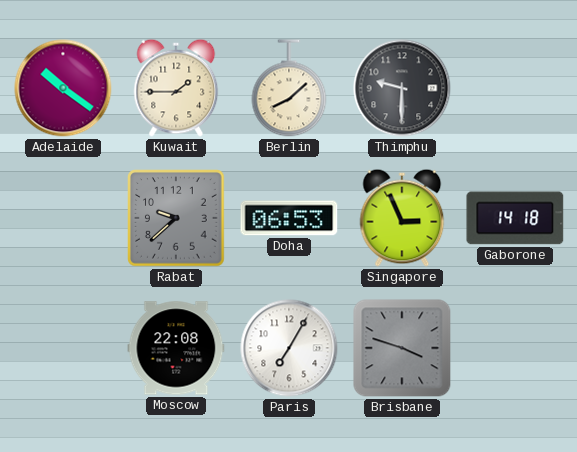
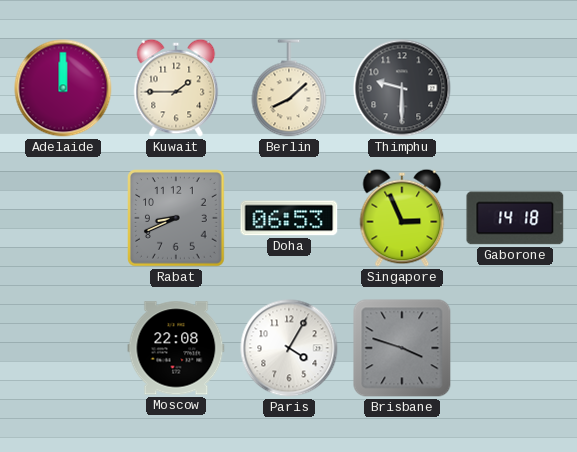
Adelaide: 10:21 -> 12:00 (63, 88)
Rabat: 9:38 -> 8:41 (176, 218)
Paris: 7:05 -> 4:05 (289, 348)
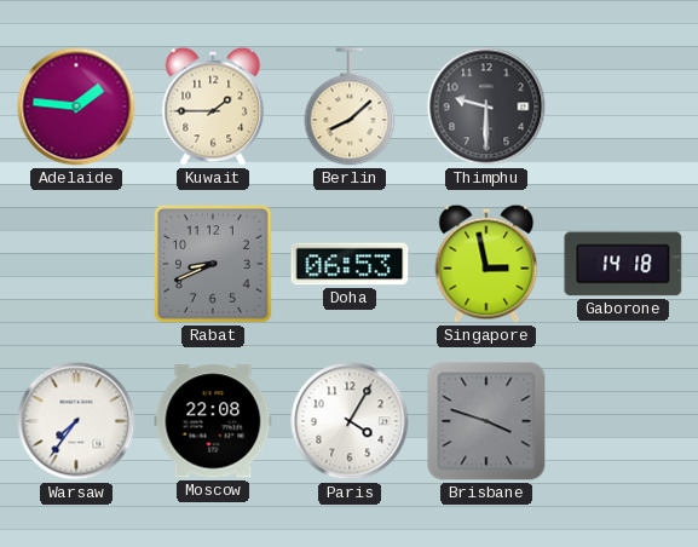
Adelaide: 12:00 -> 1:46 (76, 106)
Singapore: 2:56 -> 2:58 (486, 264)
Warsaw: none -> 7:36 (76, 421)
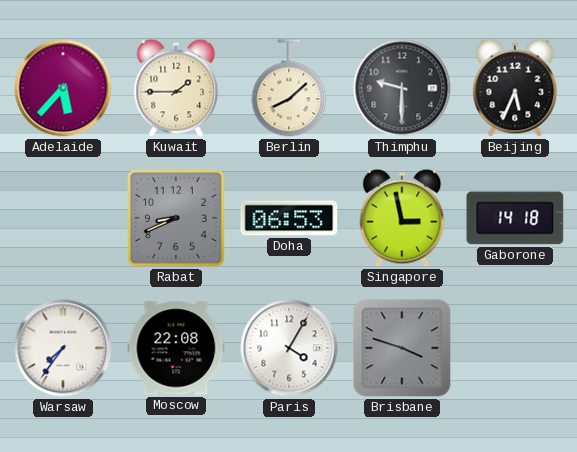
Adelaide: 1:46 -> 5:37 (63, 88)
Beijing: none -> 5:34 (515, 88)
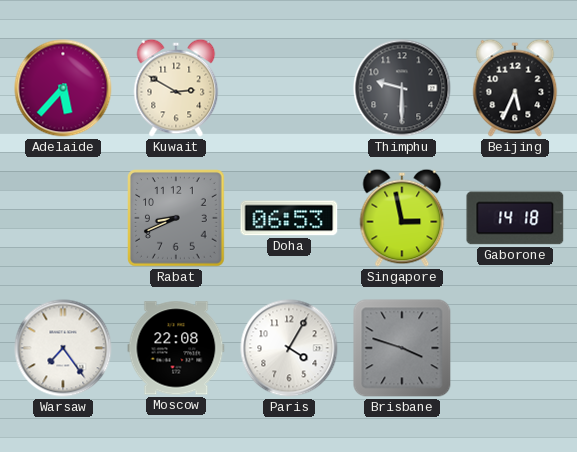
Kuwait: 1:45 -> 2:50 (176, 88)
Berlin: 8:08 -> none (289, 88)
Warsaw: 7:36 -> 7:24 (63, 348)
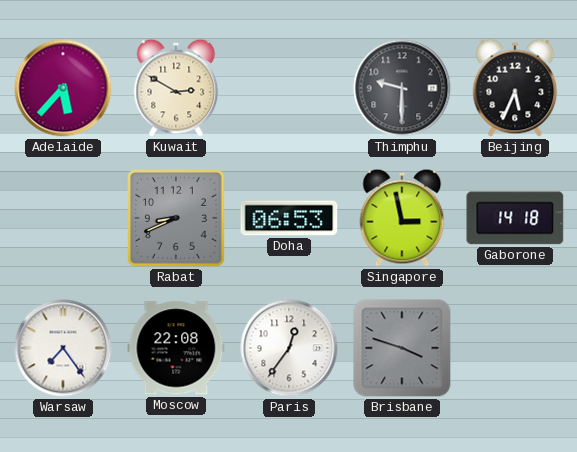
Paris: 4:05 -> 12:36 (289, 348)
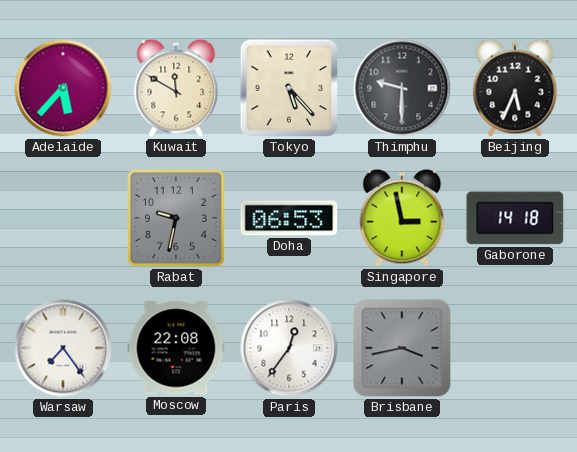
Kuwait: 2:50 -> 11:50 (176, 88)
Tokyo: none -> 5:23 (289, 88)
Rabat: 8:41 -> 9:32 (176, 218)
Brisbane: 3:48 -> 3:43 (402, 348)
